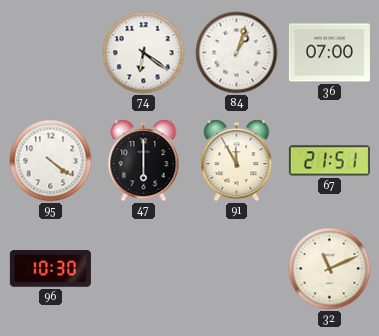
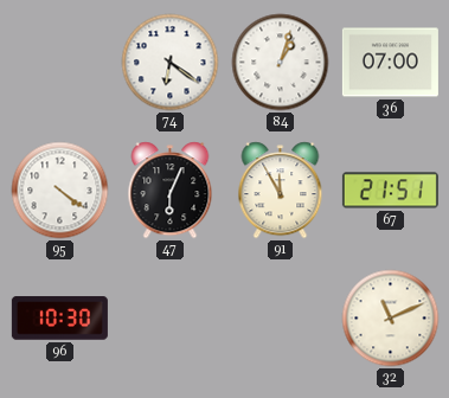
47: 6:00 -> 6:04 (171, 191)
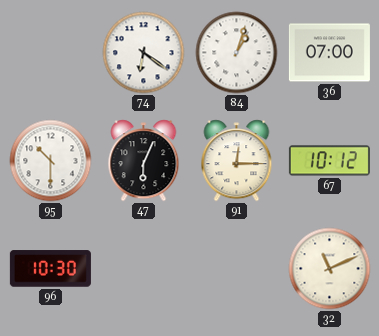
95: 4:21 -> 10:30 (51, 161)
91: 11:55 -> 12:15 (237, 161)
67: 21:51 -> 10:12 (329, 161)
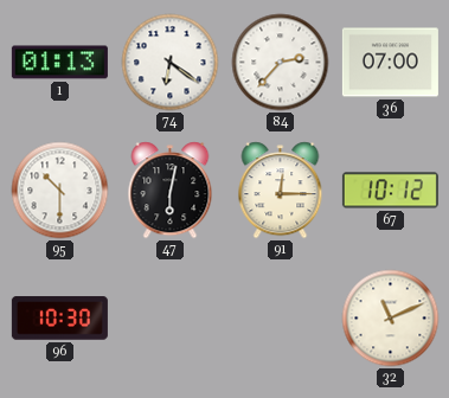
1: none -> 01:13 (59, 63)
84: 1:03 -> 2:37 (281, 63)
47: 6:04 -> 6:02 (171, 191)
